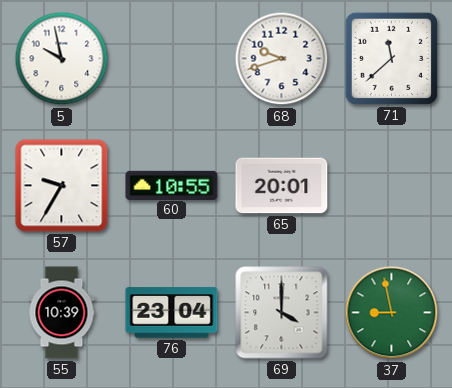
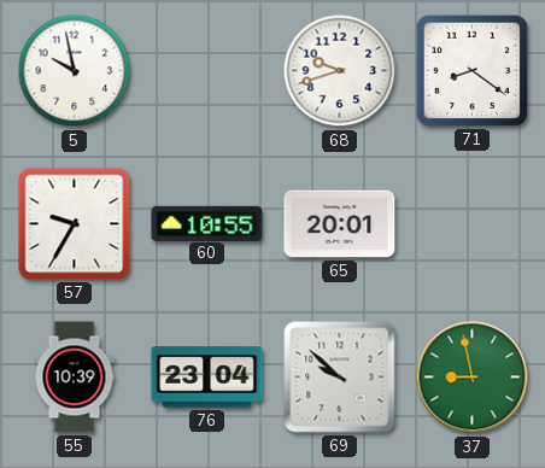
71: 11:38 -> 8:21 (471, 70)
69: 4:00 -> 9:52 (340, 378)
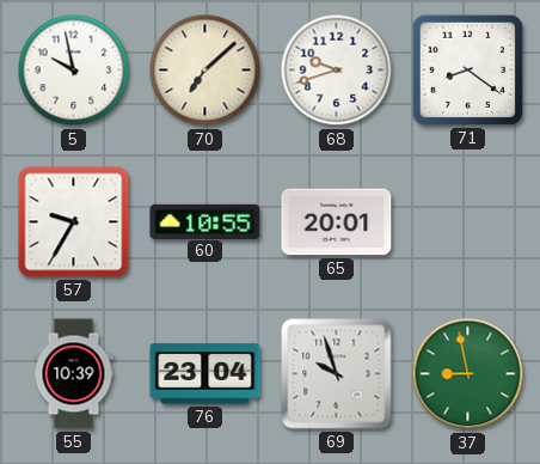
70: none -> 7:08 (205, 71)
69: 9:52 -> 9:57 (337, 374)
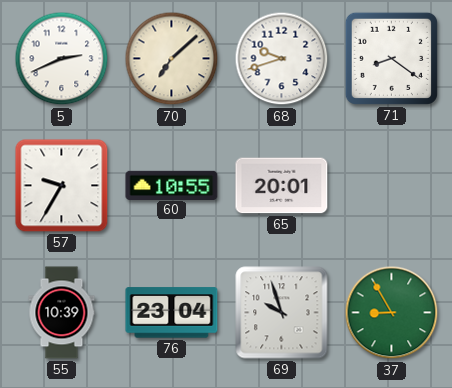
5: 9:58 -> 2:41 (62, 59)
37: 8:58 -> 8:55 (392, 313)
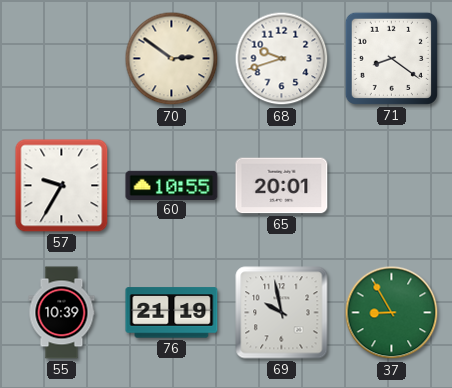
5: 2:41 -> none (62, 59)
70: 7:08 -> 2:51 (172, 59)
76: 23:04 -> 21:19 (172, 313)
69: 9:57 -> 9:58 (282, 313)
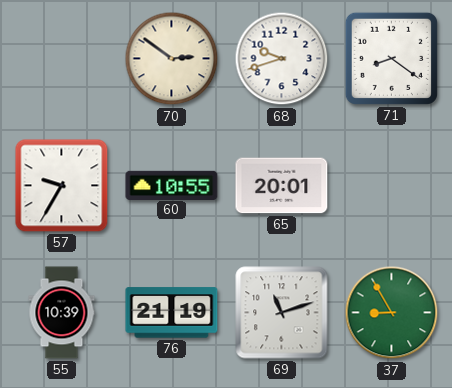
69: 9:58 -> 11:12 (282, 313)
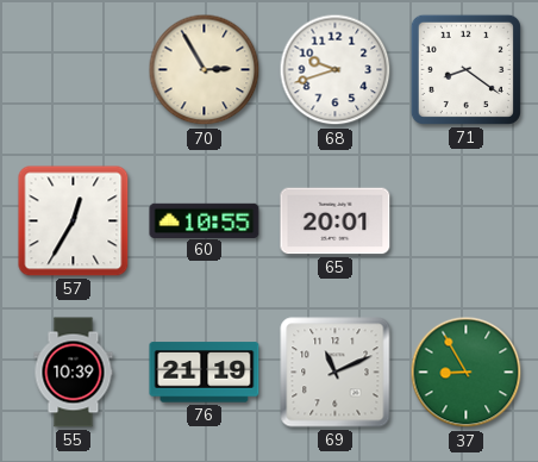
70: 2:51 -> 2:55 (205, 70)
57: 9:35 -> 12:35 (74, 221)
69: 11:12 -> 11:11 (336, 373)
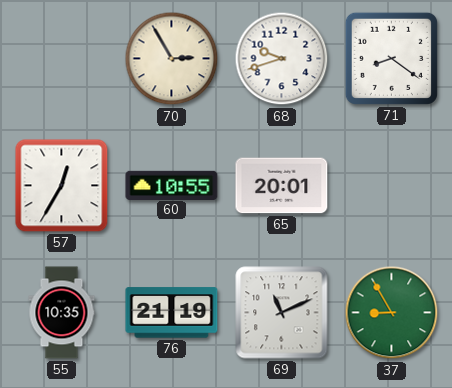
55: 10:39 -> 10:35 (62, 313)
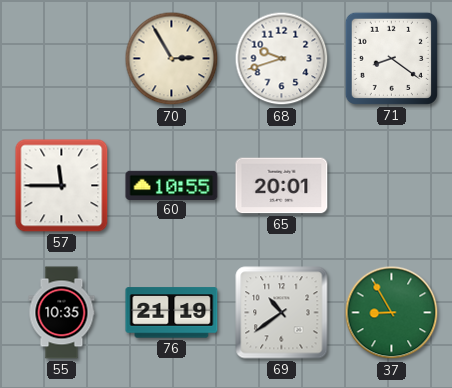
57: 12:35 -> 11:45 (62, 186)
69: 11:11 -> 10:39 (282, 313)
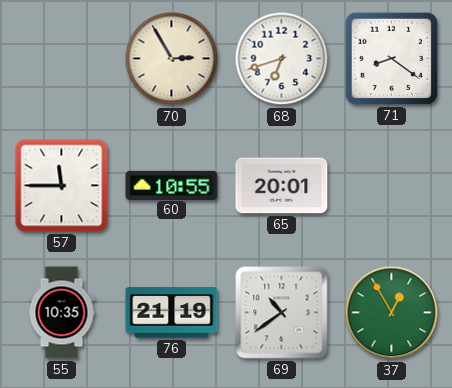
68: 9:42 -> 6:42 (282, 59)
37: 8:55 -> 12:55 (392, 313)
